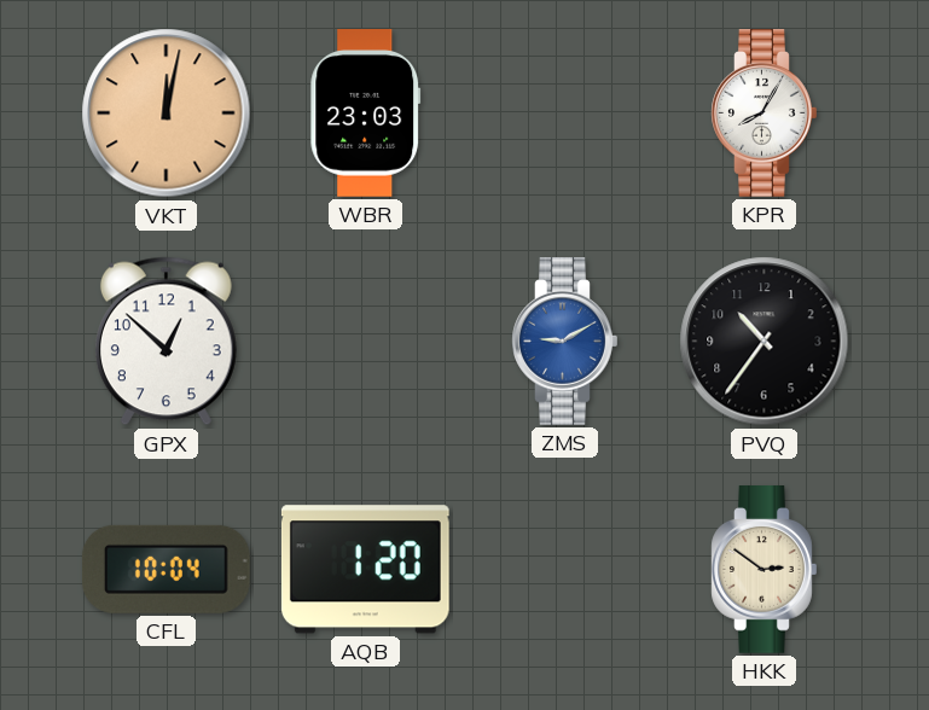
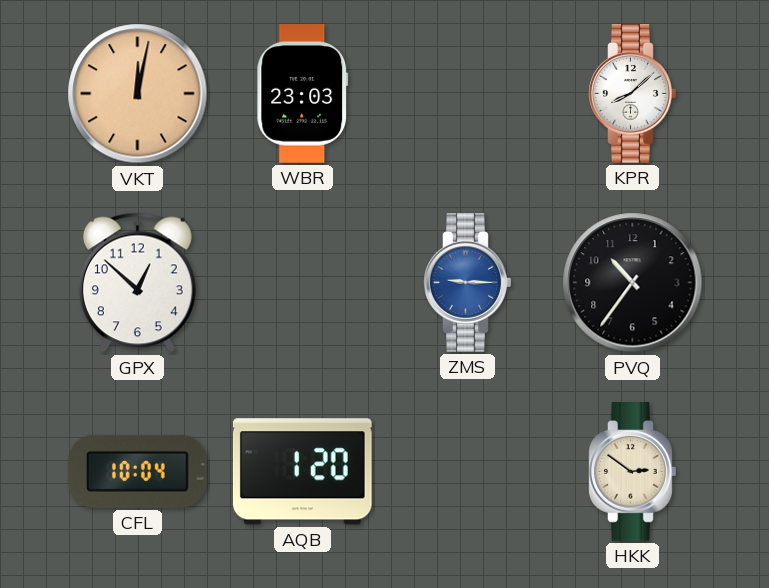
KPR: 8:05 -> 8:08 (633, 94)
ZMS: 9:10 -> 9:15 (468, 283)
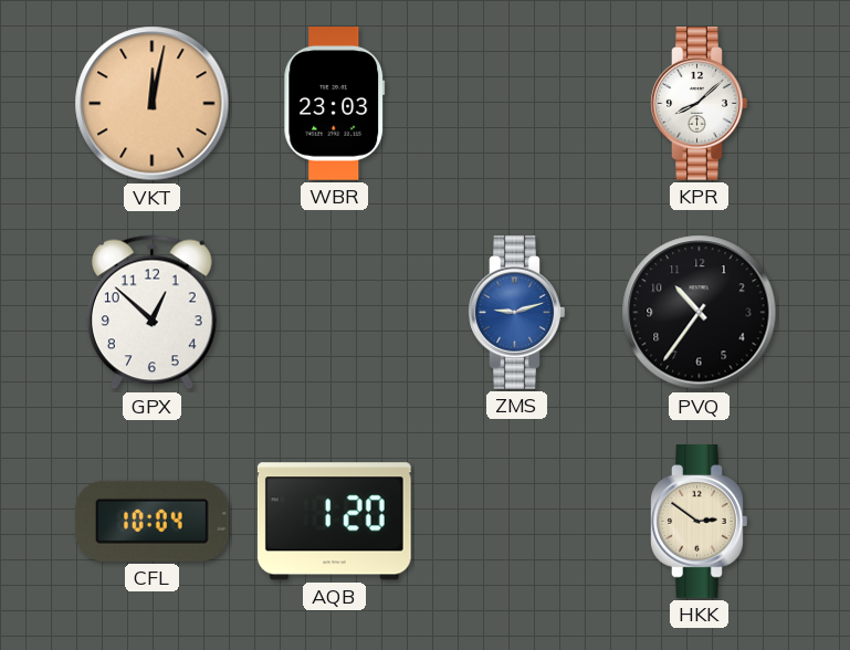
ZMS: 9:15 -> 9:12 (517, 313)
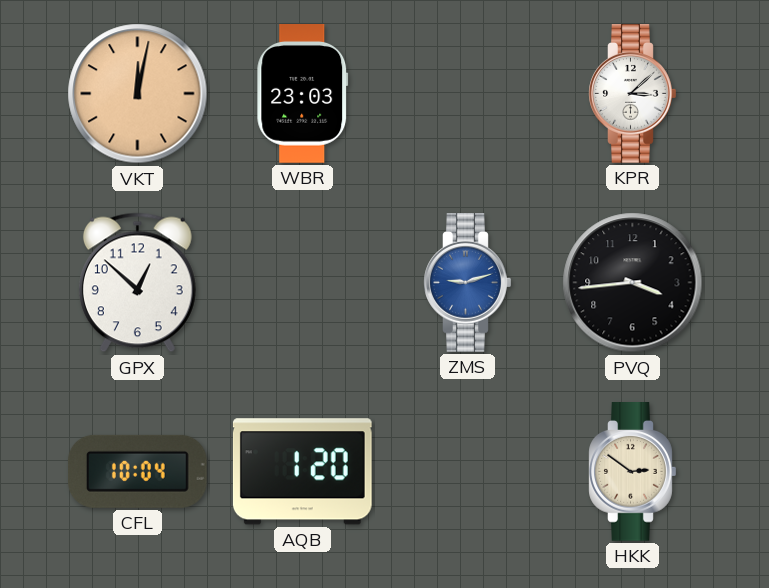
KPR: 8:08 -> 3:08 (633, 94)
PVQ: 10:36 -> 3:44 (633, 283)
